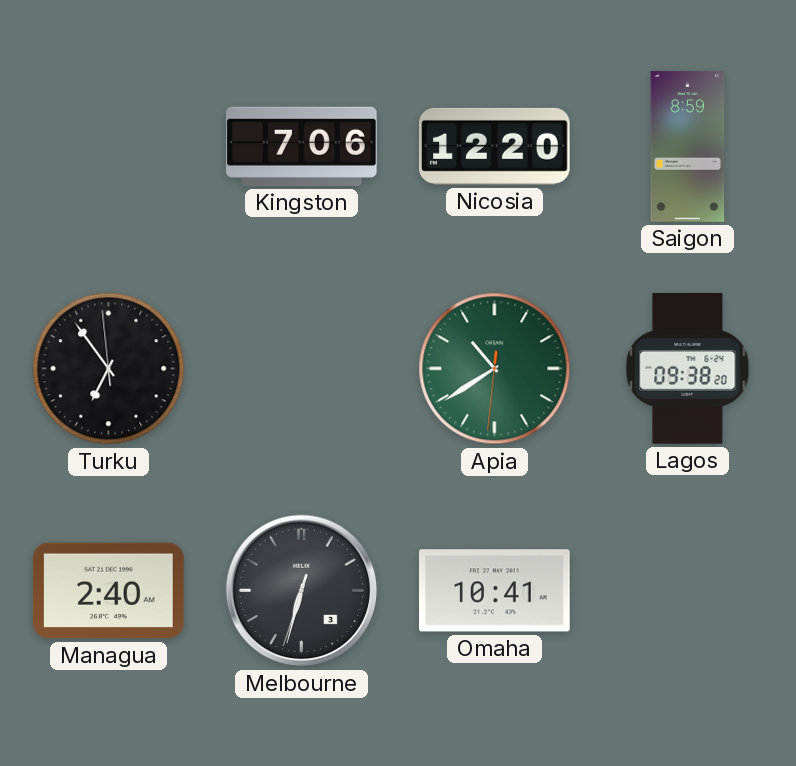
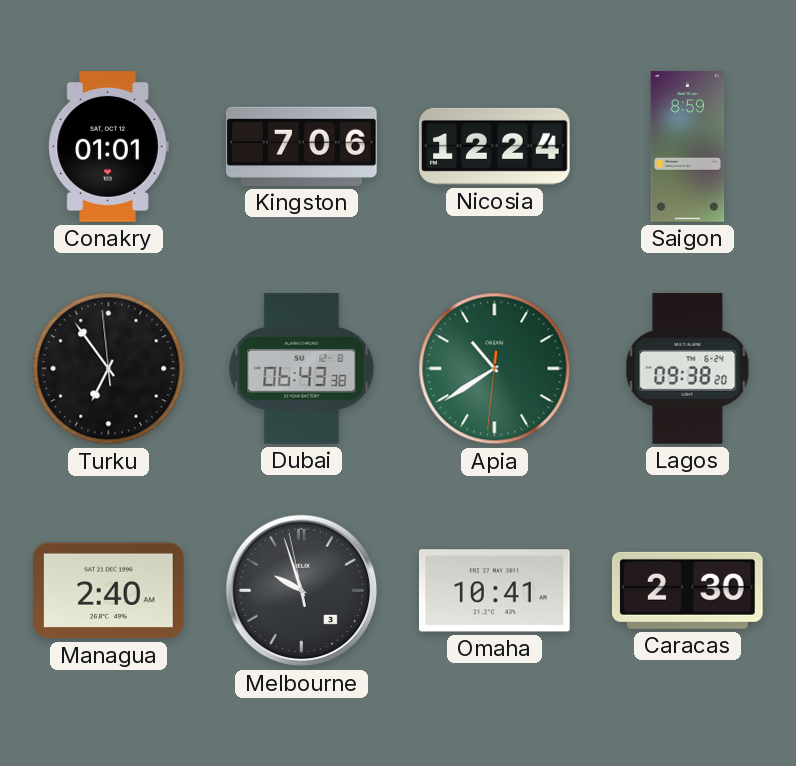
Conakry: none -> 01:01 (108, 147)
Nicosia: 12:20 -> 12:24 (495, 146)
Dubai: none -> 06:43 (302, 369)
Melbourne: 6:32 -> 9:56 (302, 591)
Caracas: none -> 2:30 (687, 590)
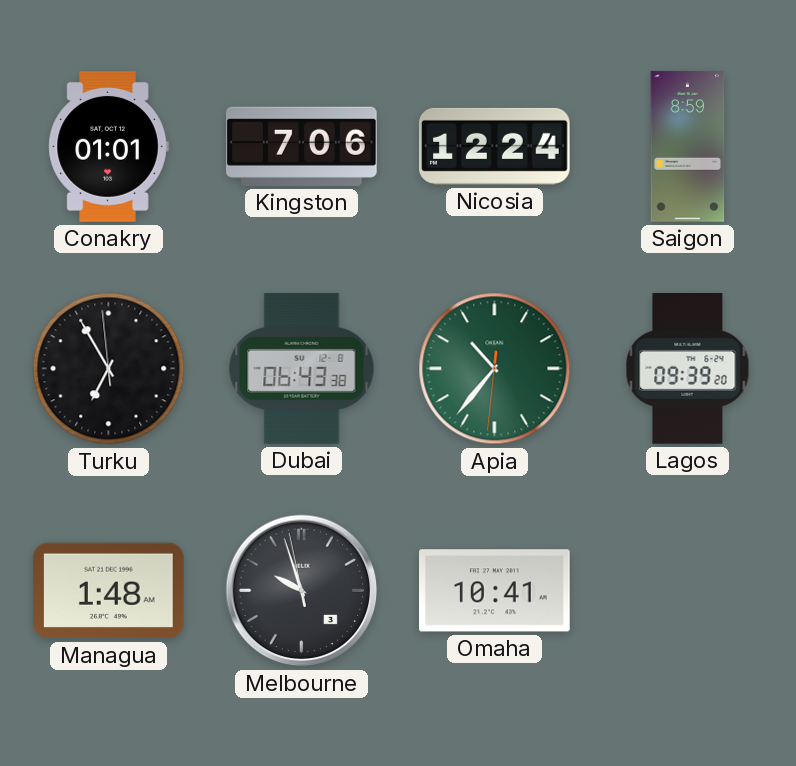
Turku: 6:53 -> 6:54 (109, 369)
Apia: 10:39 -> 10:36 (495, 369)
Lagos: 09:38 -> 09:39 (688, 369)
Managua: 2:40 -> 1:48 (108, 591)
Caracas: 2:30 -> none (687, 590)
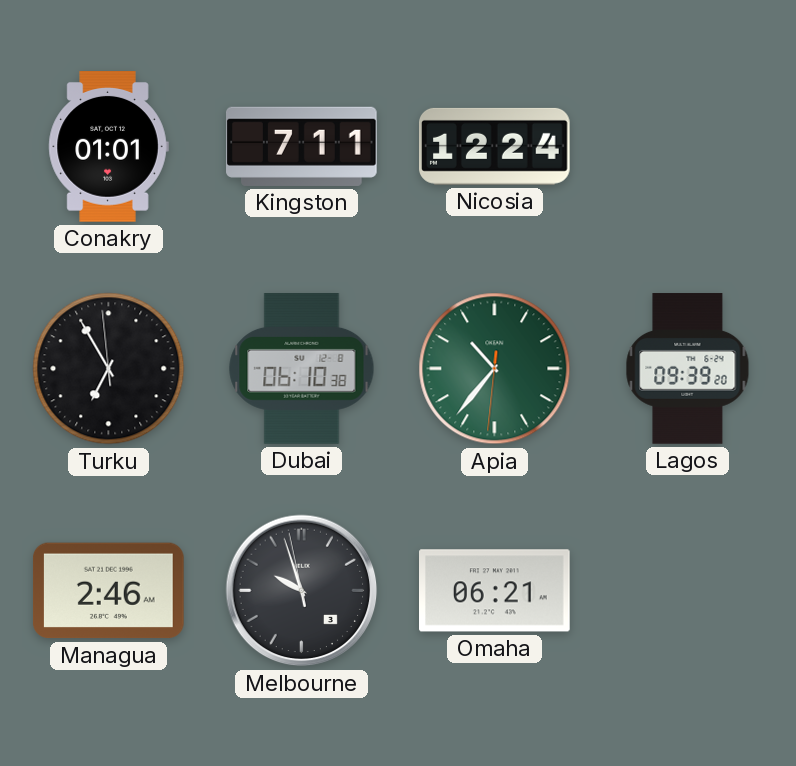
Kingston: 7:06 -> 7:11 (302, 146)
Saigon: 8:59 -> none (688, 147)
Dubai: 06:43 -> 06:10 (302, 369)
Managua: 1:48 -> 2:46 (108, 591)
Omaha: 10:41 -> 06:21 (495, 591)
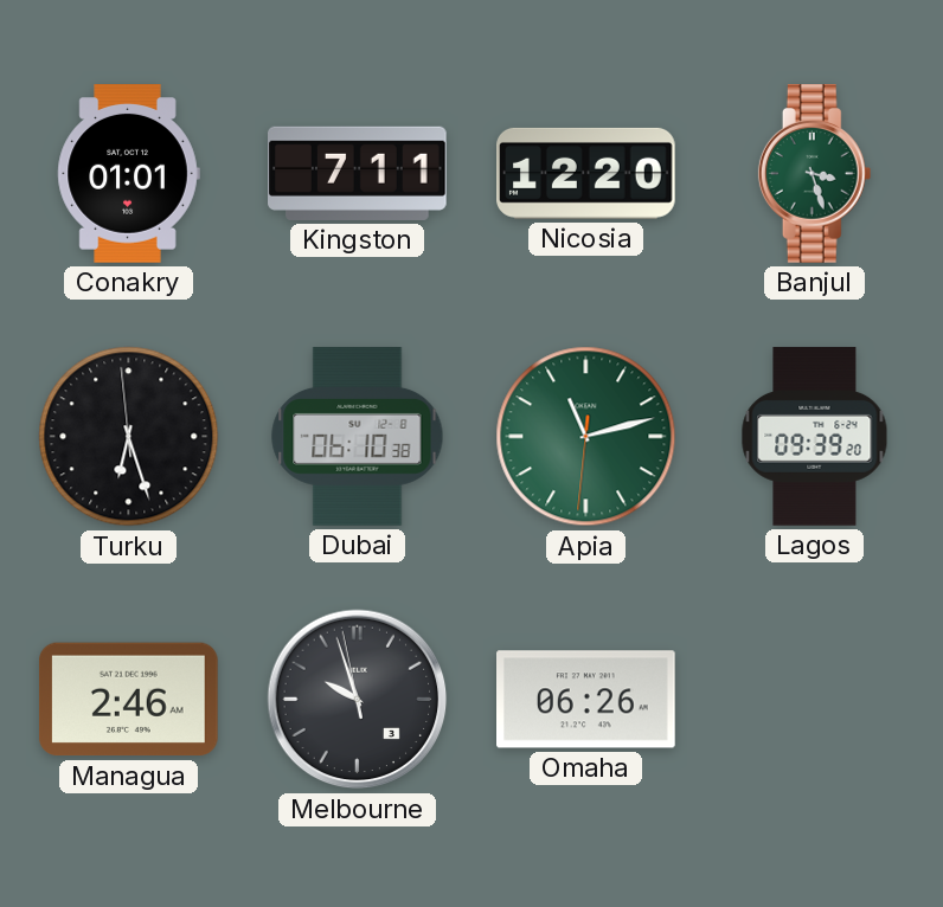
Nicosia: 12:24 -> 12:20 (586, 173)
Banjul: none -> 3:27 (815, 174)
Turku: 6:54 -> 6:26 (129, 437)
Apia: 10:36 -> 11:12 (586, 437)
Omaha: 06:21 -> 06:26 (586, 700)
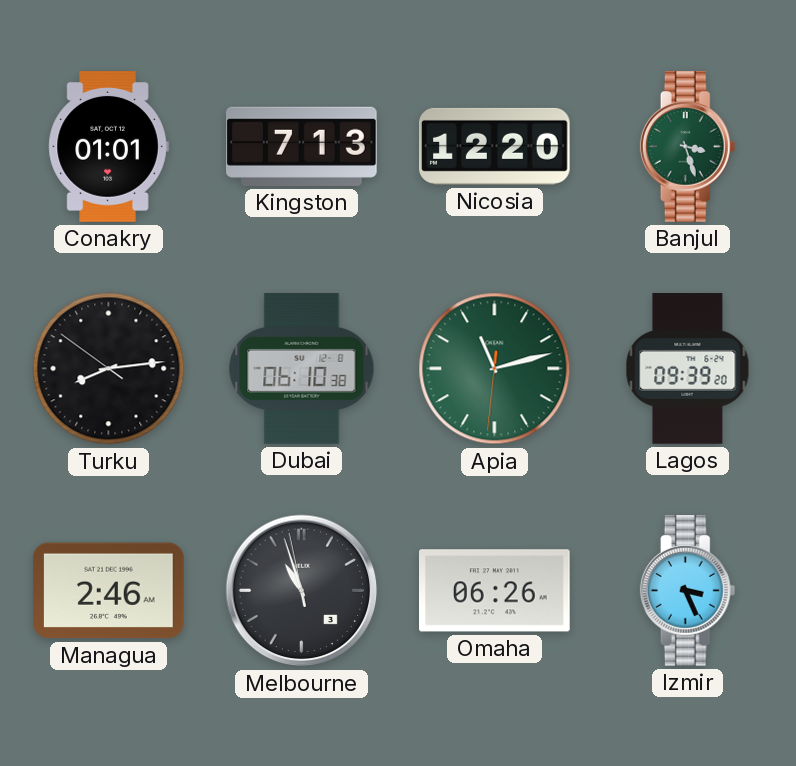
Kingston: 7:11 -> 7:13 (302, 146)
Turku: 6:26 -> 8:13 (109, 369)
Melbourne: 9:56 -> 10:56 (302, 591)
Izmir: none -> 3:26 (688, 591)
